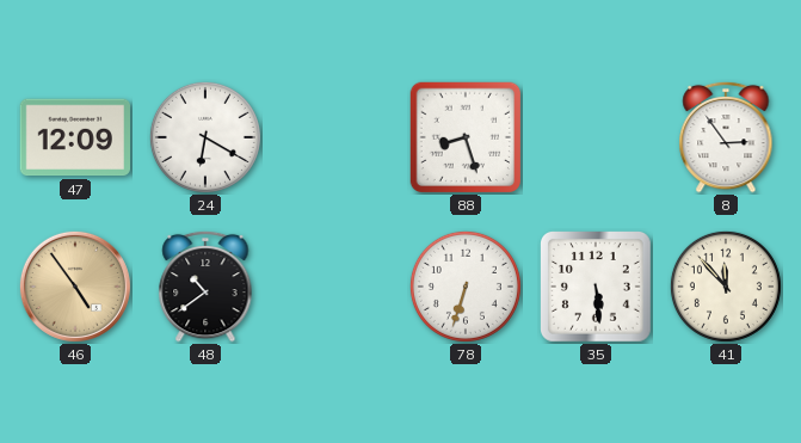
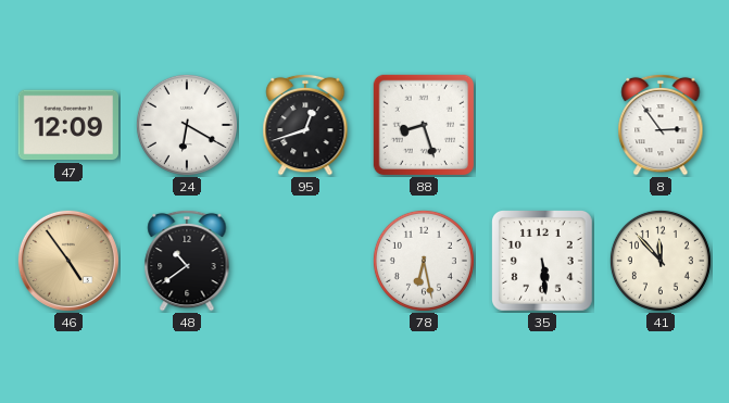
95: none -> 12:42 (305, 125)
78: 6:33 -> 6:28 (424, 261)
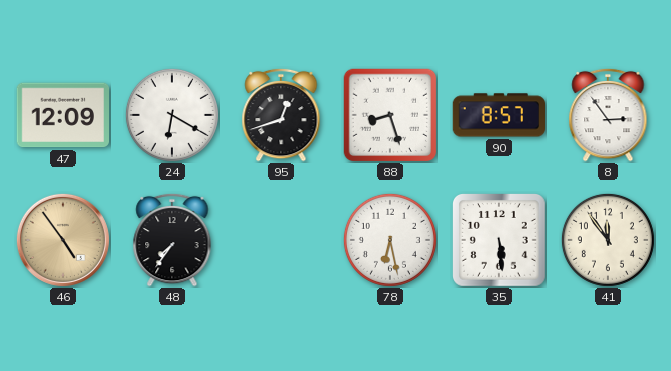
90: none -> 8:57 (499, 115)
48: 10:39 -> 7:36 (172, 240)
41: 11:53 -> 11:54 (608, 240)
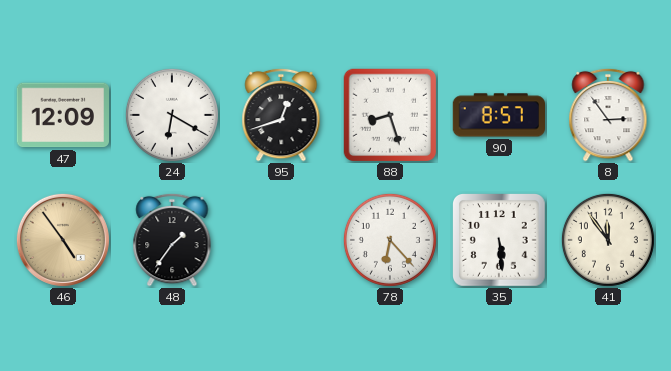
48: 7:36 -> 1:36 (172, 240)
78: 6:28 -> 6:23 (390, 240)
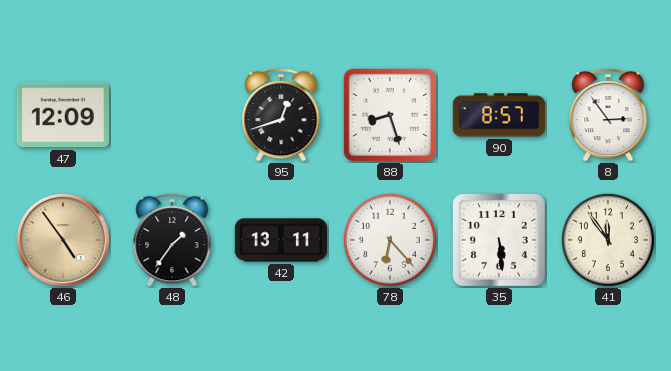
24: 6:20 -> none (172, 115)
42: none -> 13:11 (281, 240)
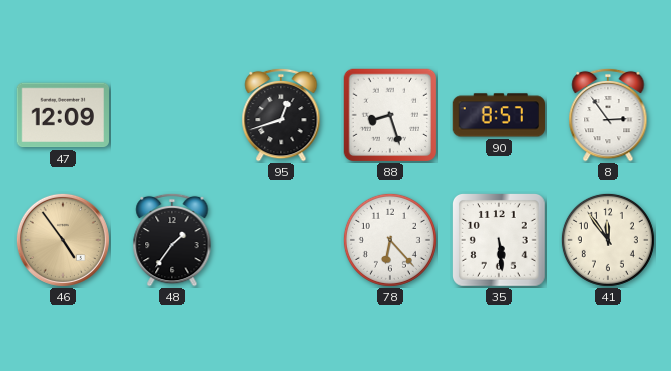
42: 13:11 -> none (281, 240)
